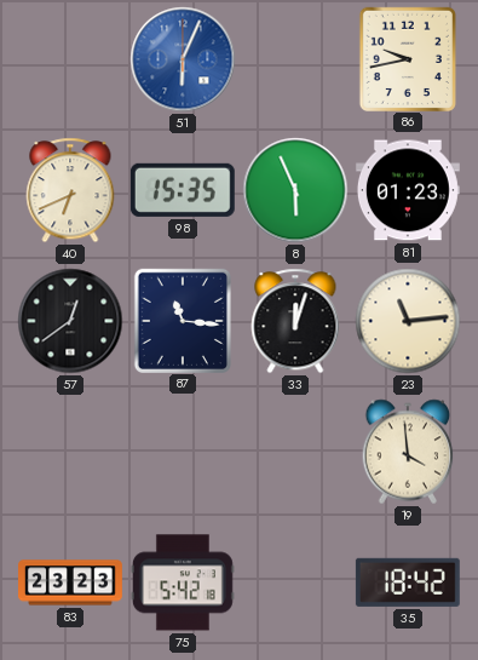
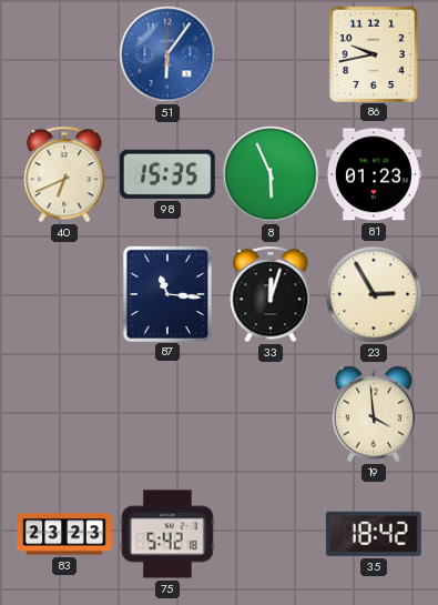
51: 6:04 -> 6:06 (167, 54)
57: 12:39 -> none (70, 321)
23: 11:14 -> 2:55 (374, 294)
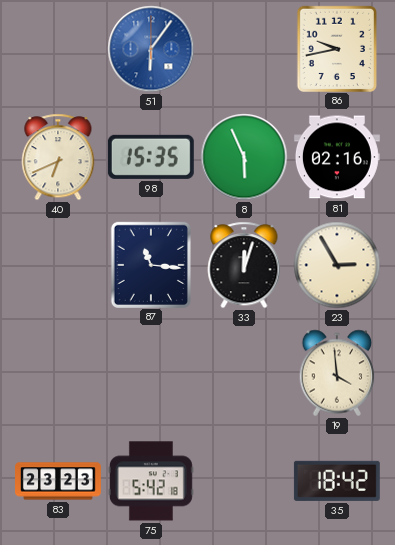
81: 01:23 -> 02:16 (337, 157)
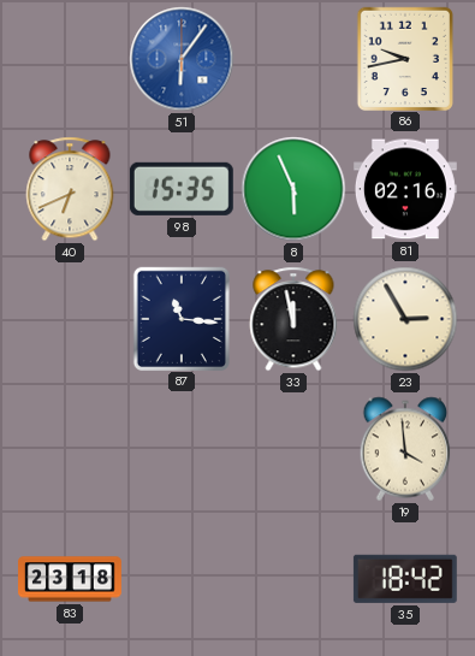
33: 12:03 -> 11:58 (293, 319)
83: 23:23 -> 23:18 (71, 579)
75: 5:42 -> none (151, 481)
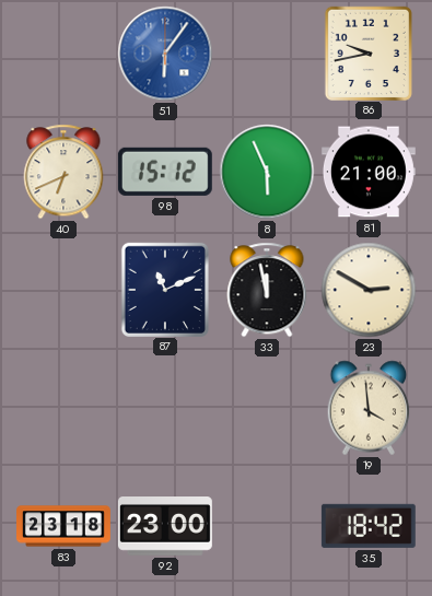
98: 15:35 -> 15:12 (165, 172)
81: 02:16 -> 21:00 (369, 172)
87: 11:16 -> 11:11 (165, 289)
23: 2:55 -> 2:50 (369, 290)
92: none -> 23:00 (165, 527)
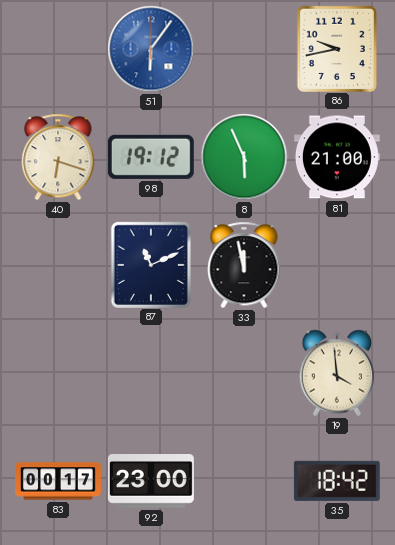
40: 6:41 -> 6:18 (58, 157)
98: 15:12 -> 19:12 (151, 157)
23: 2:50 -> none (369, 290)
83: 23:18 -> 00:17 (59, 481)
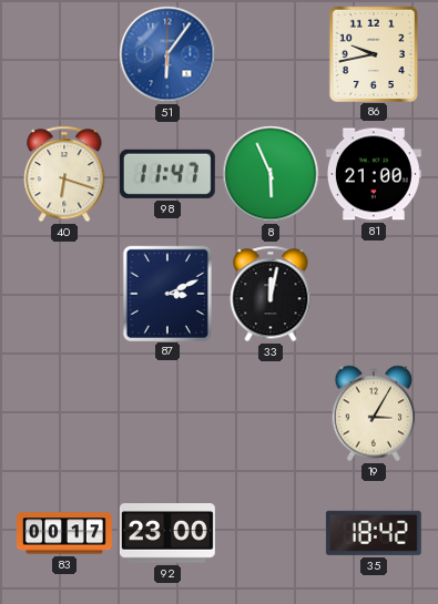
98: 19:12 -> 11:47 (167, 174)
87: 11:11 -> 3:11 (167, 293)
33: 11:58 -> 12:02 (271, 294)
19: 3:59 -> 3:05 (374, 413)
